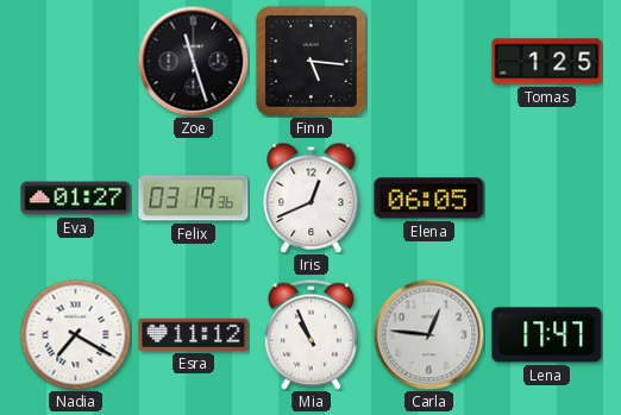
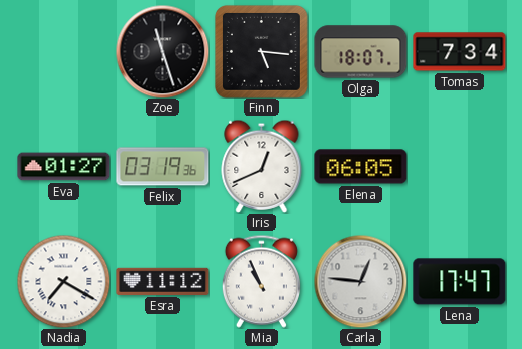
Olga: none -> 18:07 (361, 52)
Tomas: 1:25 -> 7:34 (460, 52)
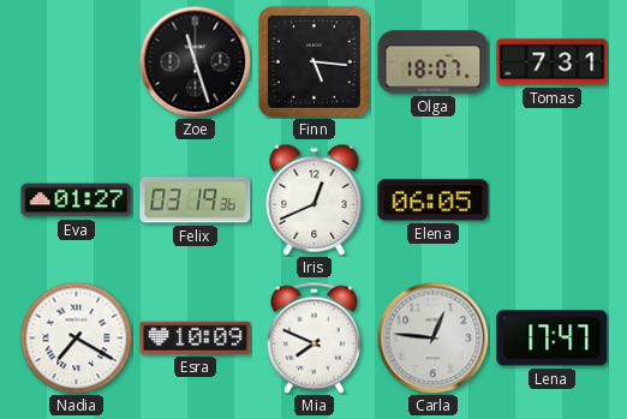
Tomas: 7:34 -> 7:31 (553, 62)
Esra: 11:12 -> 10:09 (196, 337)
Mia: 10:56 -> 7:49 (313, 337)
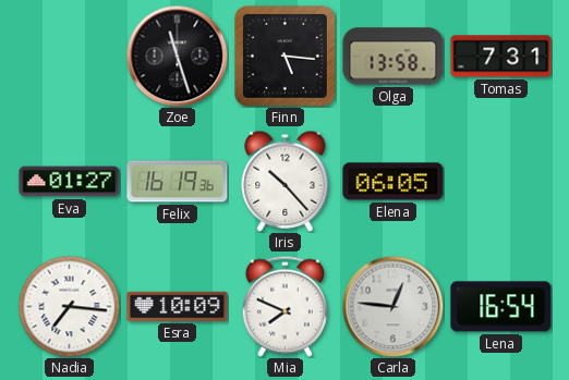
Olga: 18:07 -> 13:58 (394, 57)
Felix: 03:19 -> 16:19 (178, 182)
Iris: 12:41 -> 10:23 (286, 181)
Nadia: 7:20 -> 7:16 (69, 306)
Lena: 17:47 -> 16:54 (501, 307)
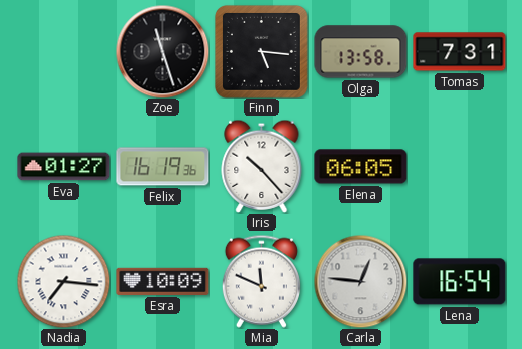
Mia: 7:49 -> 11:49 (261, 281)
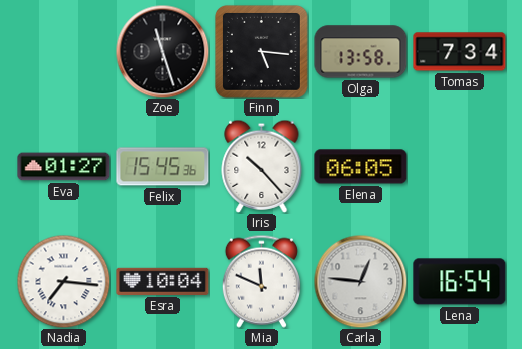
Tomas: 7:31 -> 7:34 (460, 52)
Felix: 16:19 -> 15:45 (163, 167)
Esra: 10:09 -> 10:04 (163, 281)
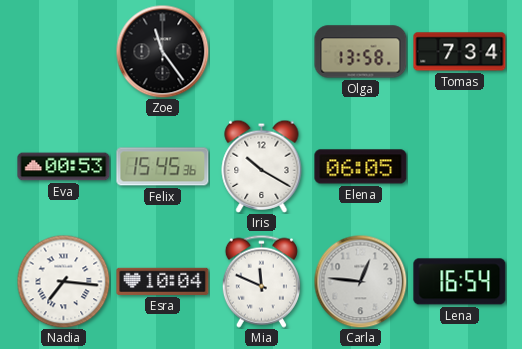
Zoe: 11:27 -> 11:24 (162, 51)
Finn: 5:16 -> none (261, 51)
Eva: 01:27 -> 00:53 (64, 167)
Iris: 10:23 -> 10:20 (262, 166)
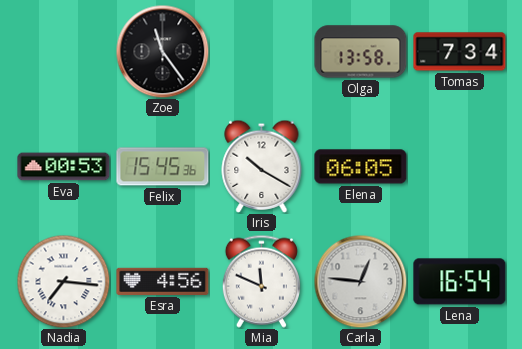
Esra: 10:04 -> 4:56 (163, 281)
